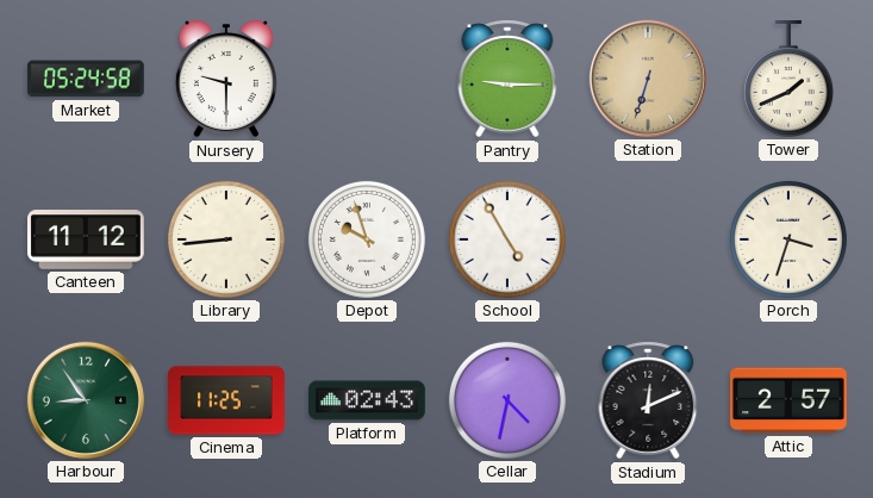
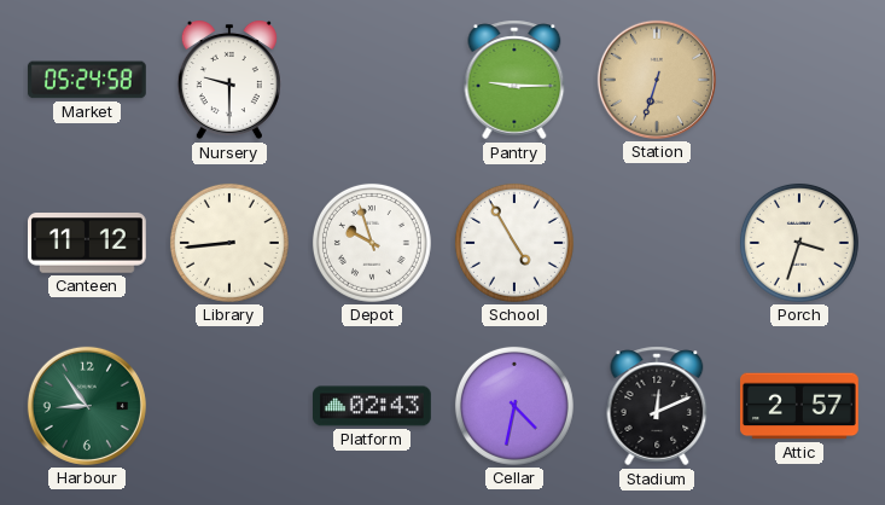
Tower: 1:41 -> none (788, 80)
Cinema: 11:25 -> none (227, 400)
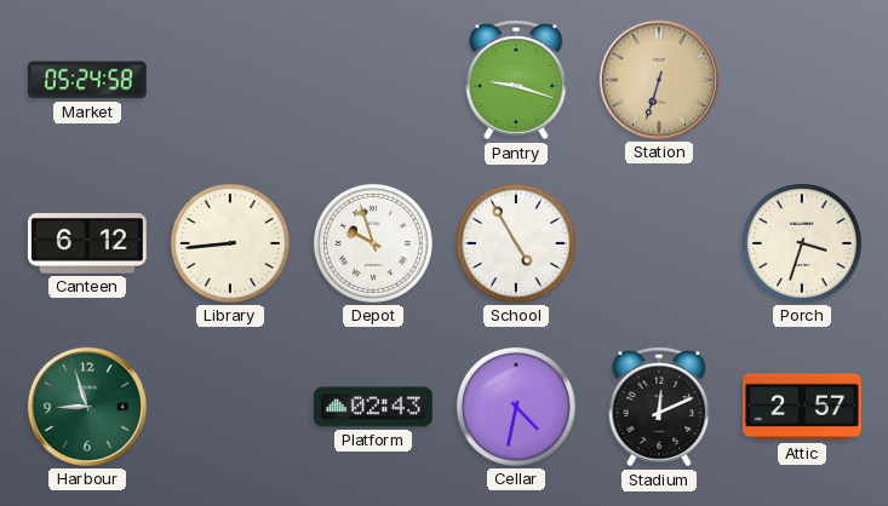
Nursery: 9:30 -> none (229, 80)
Pantry: 9:15 -> 9:18 (516, 80)
Canteen: 11:12 -> 6:12 (87, 243)
Harbour: 8:54 -> 8:57 (87, 407)
